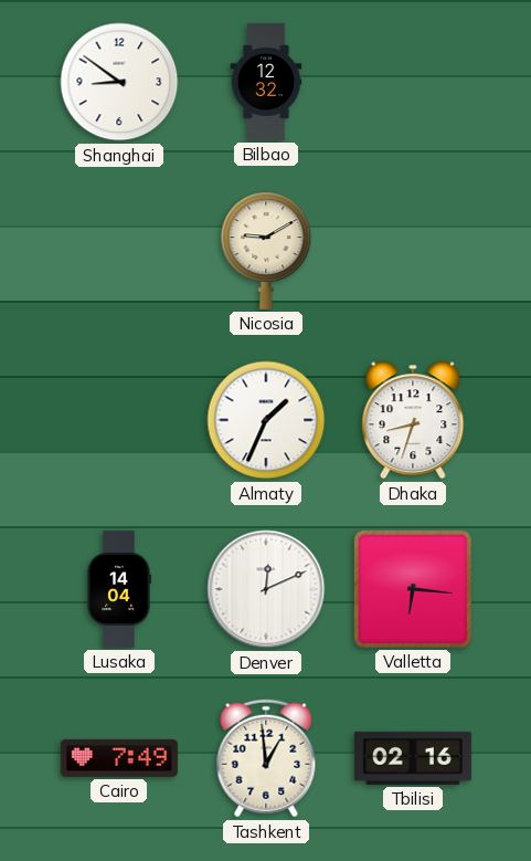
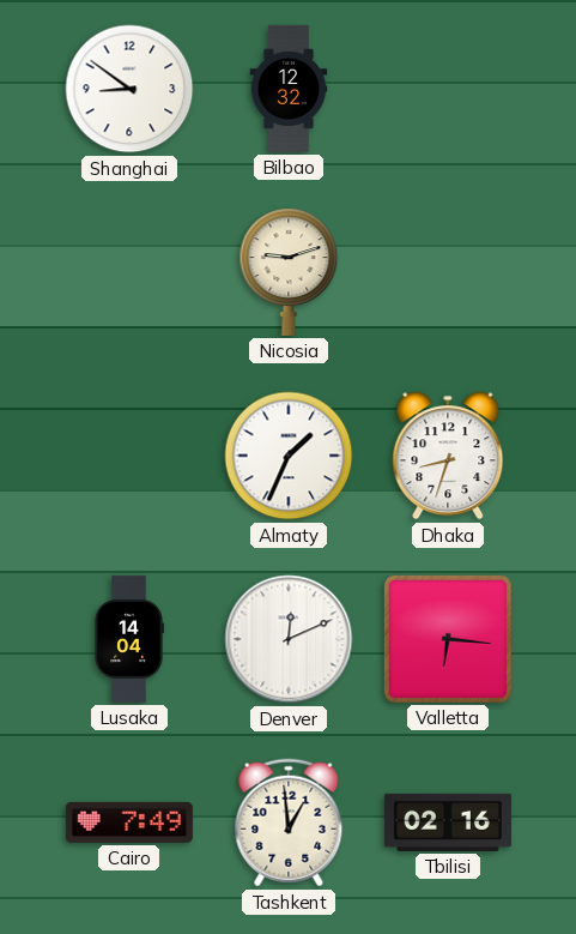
Nicosia: 9:10 -> 9:12 (289, 272)
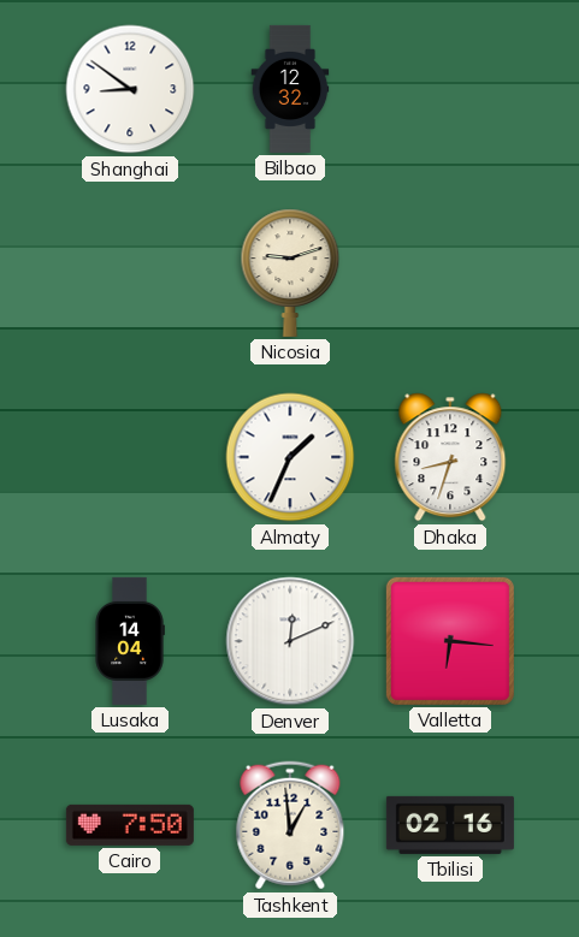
Cairo: 7:49 -> 7:50 (130, 825)
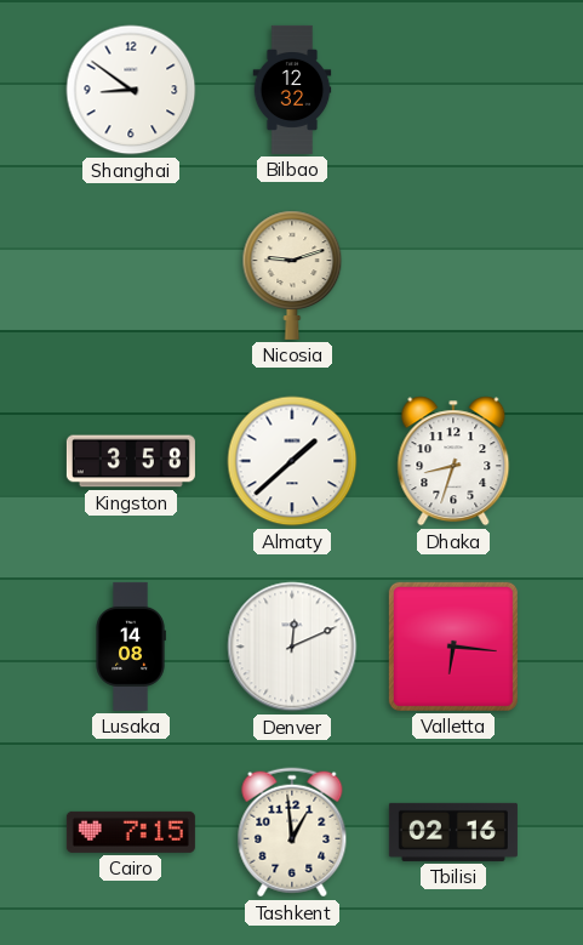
Kingston: none -> 3:58 (131, 461)
Almaty: 1:34 -> 1:38 (292, 461)
Lusaka: 14:04 -> 14:08 (131, 647)
Cairo: 7:50 -> 7:15 (131, 832)
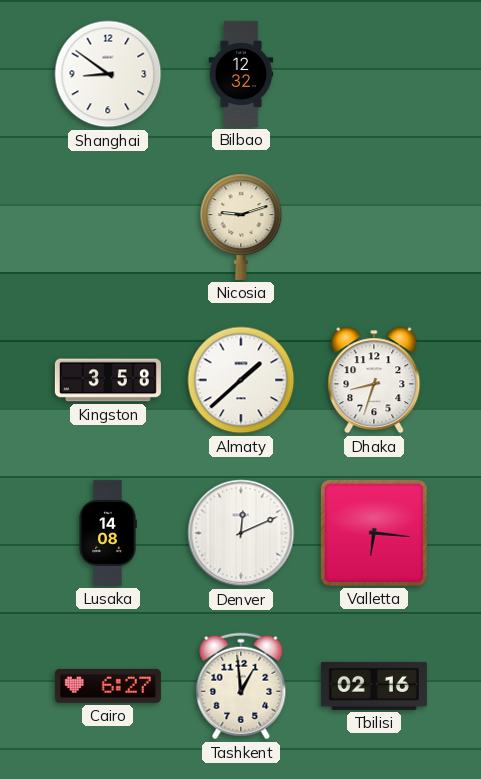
Cairo: 7:15 -> 6:27 (108, 686)
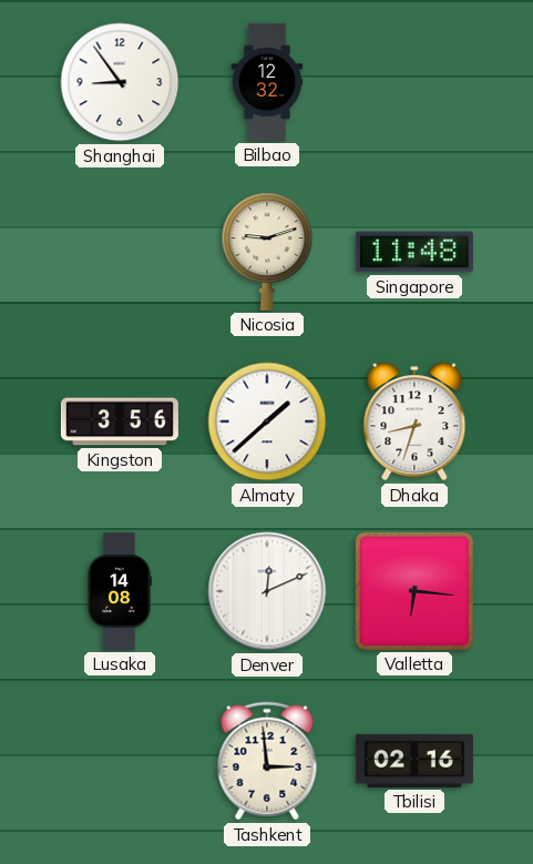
Shanghai: 8:51 -> 8:54 (120, 82)
Singapore: none -> 11:48 (414, 252)
Kingston: 3:58 -> 3:56 (120, 421)
Cairo: 6:27 -> none (108, 686)
Tashkent: 12:59 -> 2:59 (267, 761)
